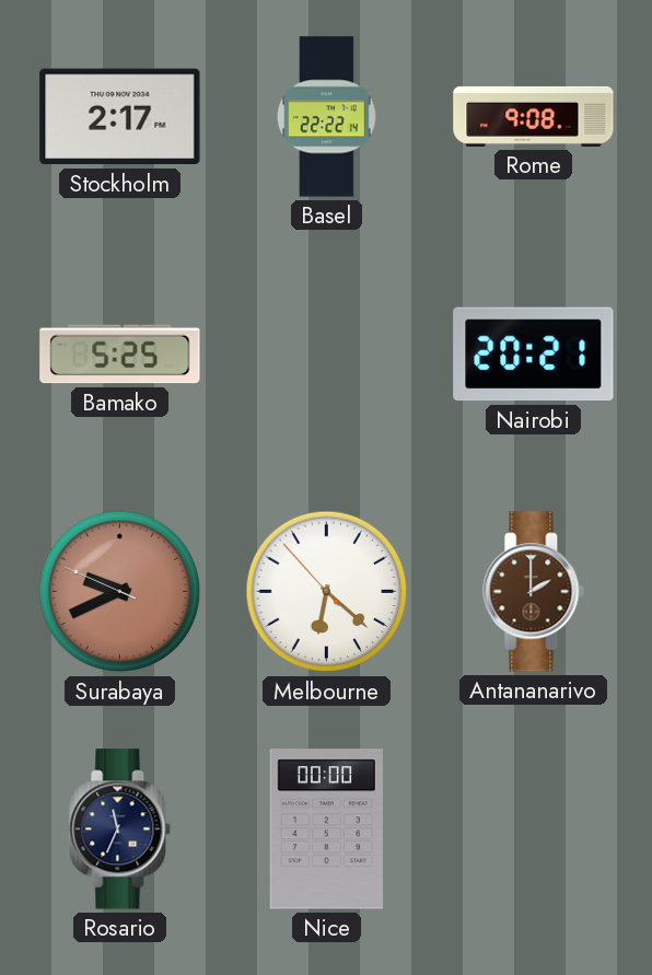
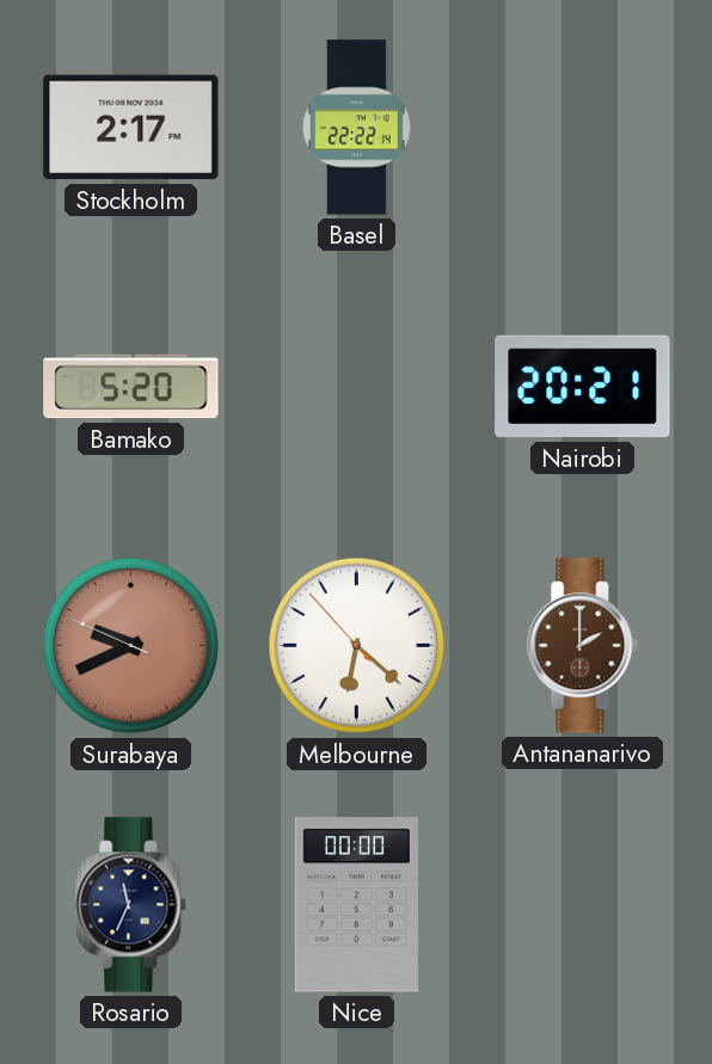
Rome: 9:08 -> none (534, 116)
Bamako: 5:25 -> 5:20 (131, 387)
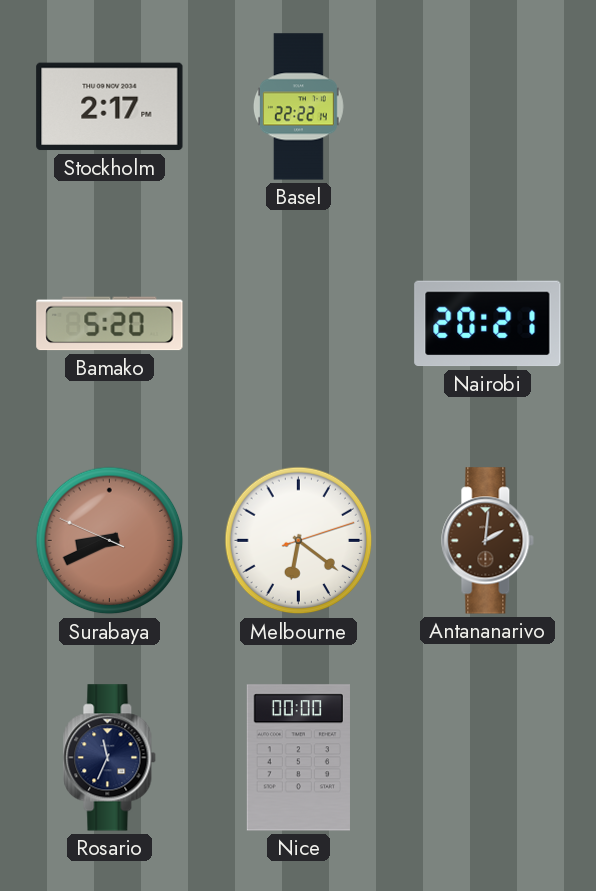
Surabaya: 9:40 -> 8:40 (110, 541)
Melbourne: 6:21:53 -> 6:21:12 (299, 541)
Antananarivo: 2:00 -> 2:01 (488, 541)
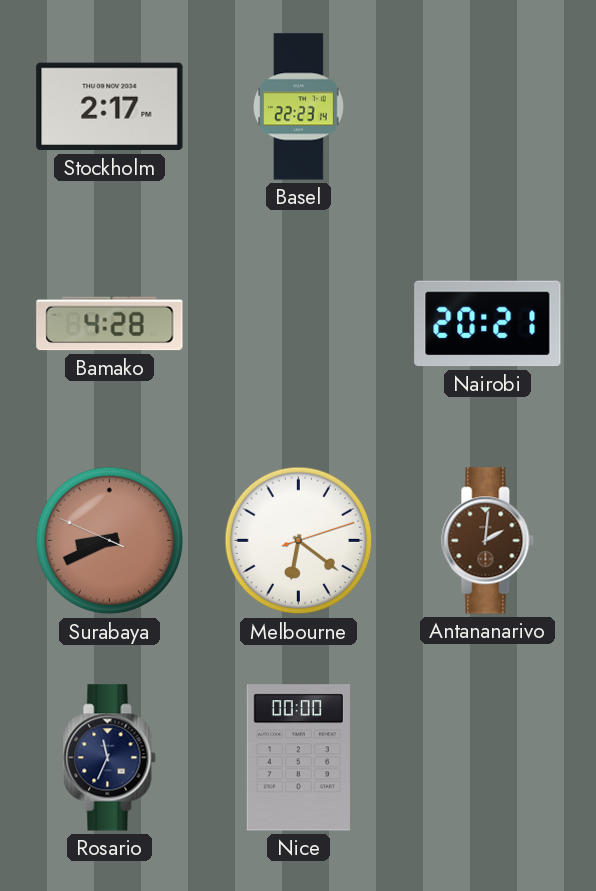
Basel: 22:22 -> 22:23 (299, 107)
Bamako: 5:20 -> 4:28 (110, 324)
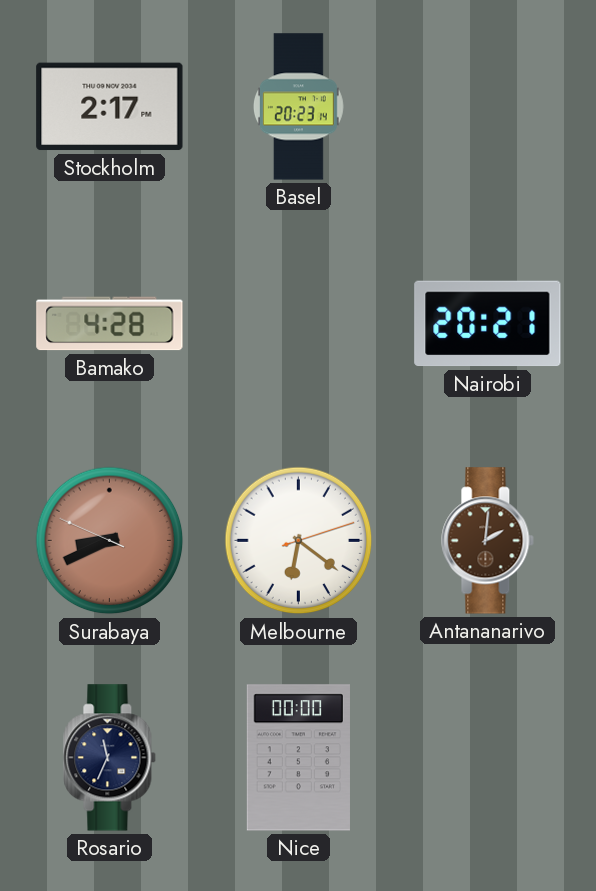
Basel: 22:23 -> 20:23 (299, 107)
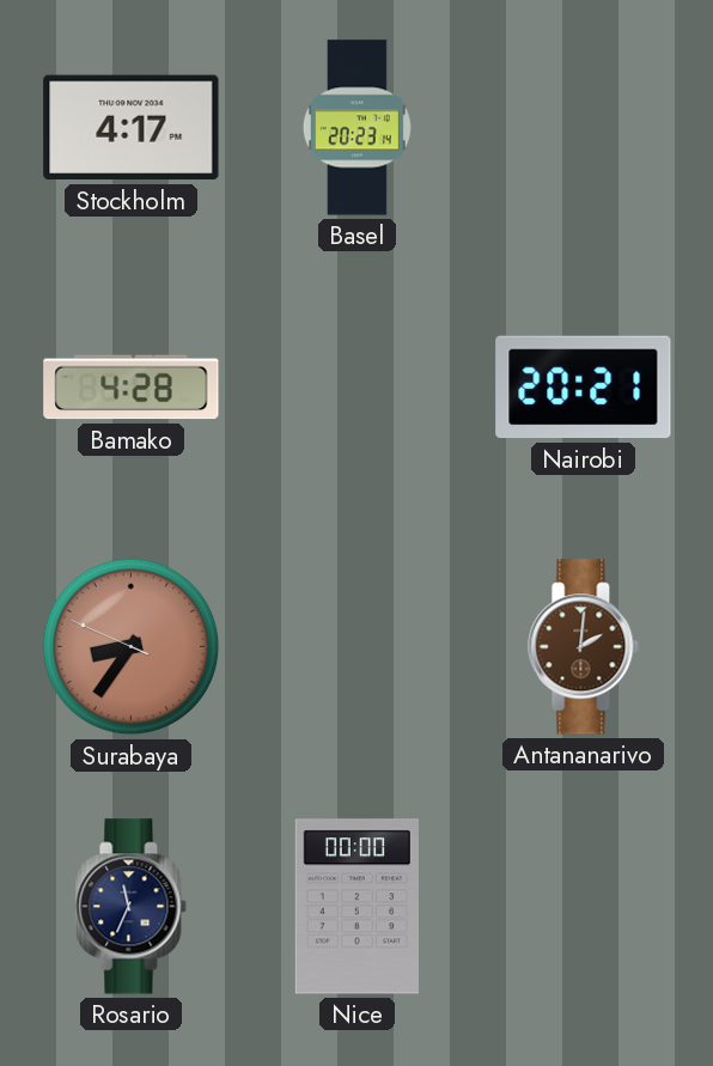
Stockholm: 2:17 -> 4:17 (132, 128)
Surabaya: 8:40 -> 8:35 (132, 647)
Melbourne: 6:21 -> none (299, 541)
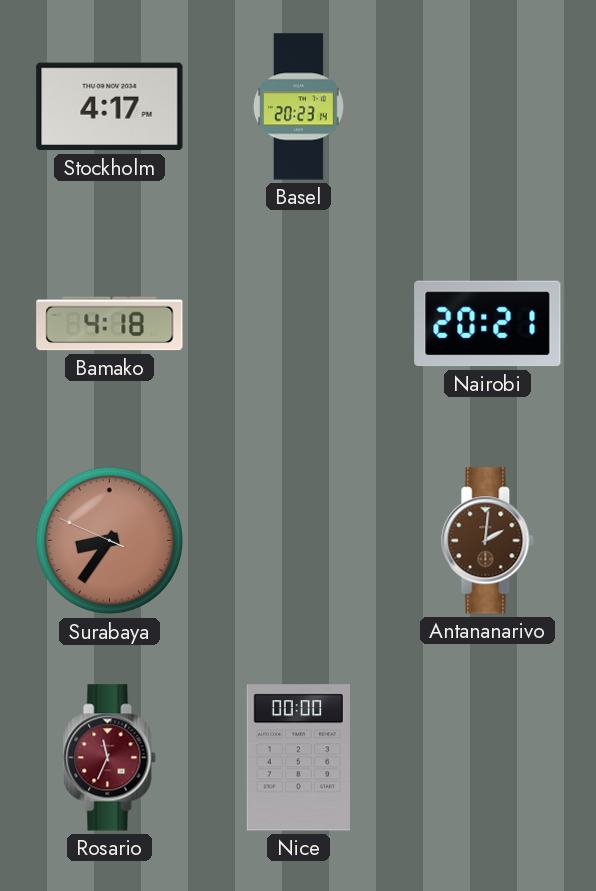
Bamako: 4:28 -> 4:18 (110, 324)
Rosario dial: navy -> burgundy (110, 758)
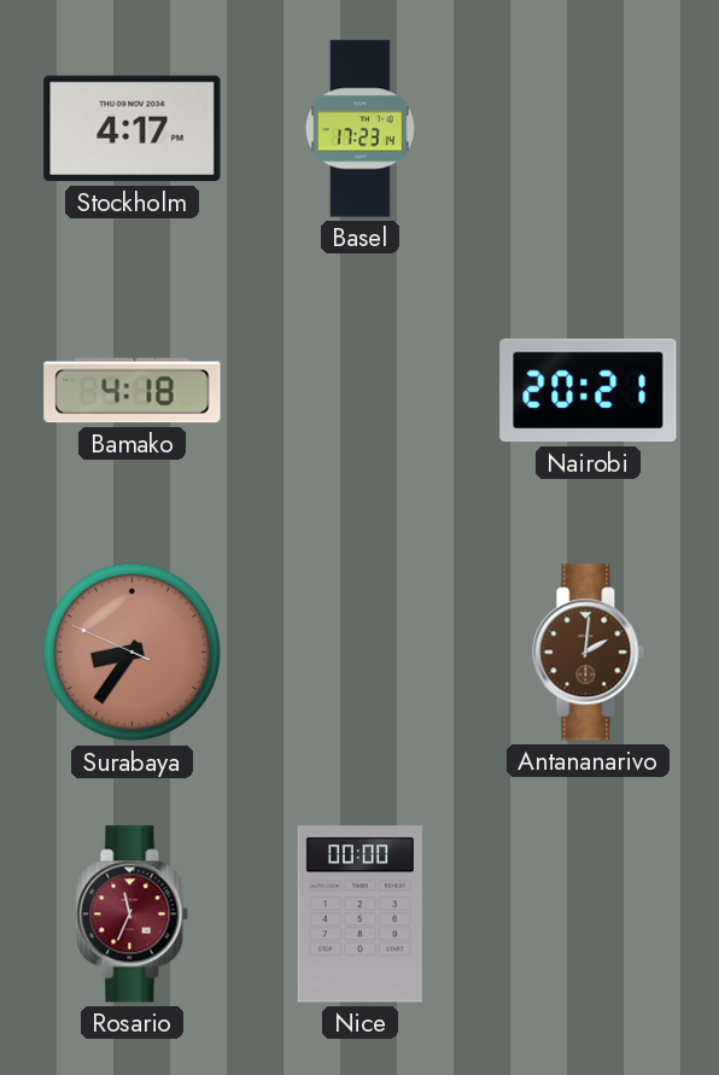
Basel: 20:23 -> 17:23 (361, 129)
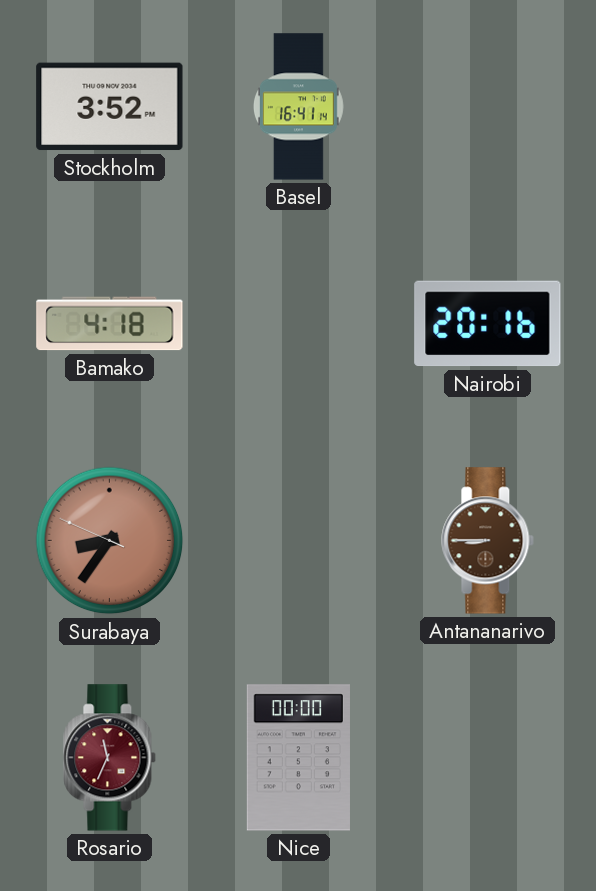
Stockholm: 4:17 -> 3:52 (110, 107)
Basel: 17:23 -> 16:41 (299, 107)
Nairobi: 20:21 -> 20:16 (488, 324)
Antananarivo: 2:01 -> 8:45 (488, 541)
